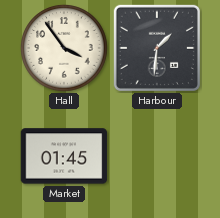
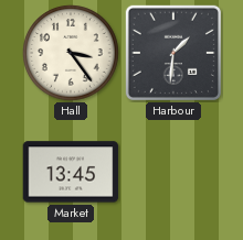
Hall: 3:54 -> 3:24 (71, 53)
Market: 01:45 -> 13:45 (71, 172)
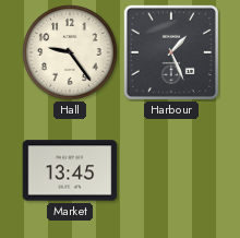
Hall: 3:24 -> 9:24 (70, 52)
Harbour: 1:31 -> 1:26 (171, 52)
